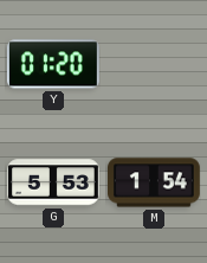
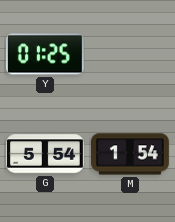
Y: 01:20 -> 01:25 (45, 54)
G: 5:53 -> 5:54 (46, 154)
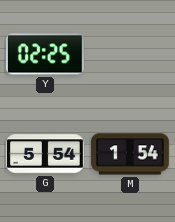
Y: 01:25 -> 02:25 (45, 54)
